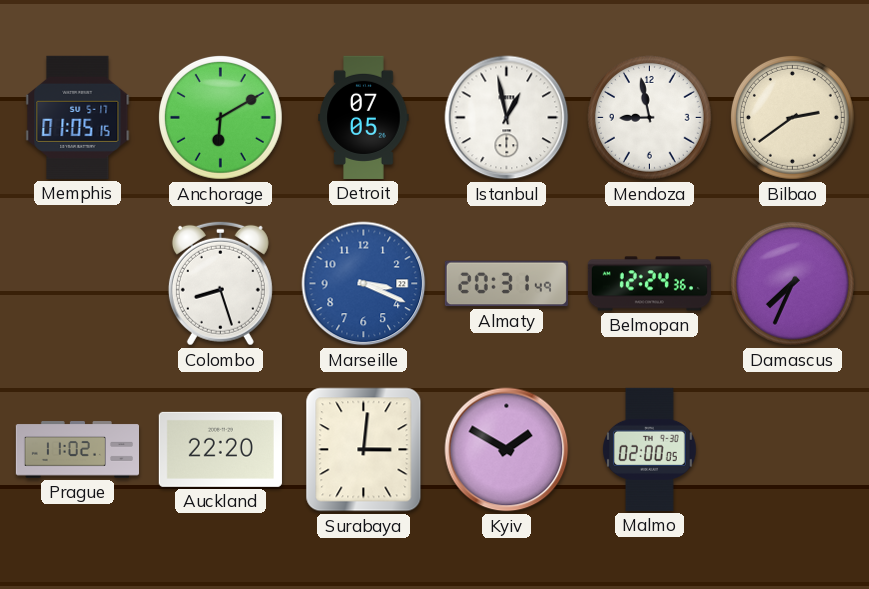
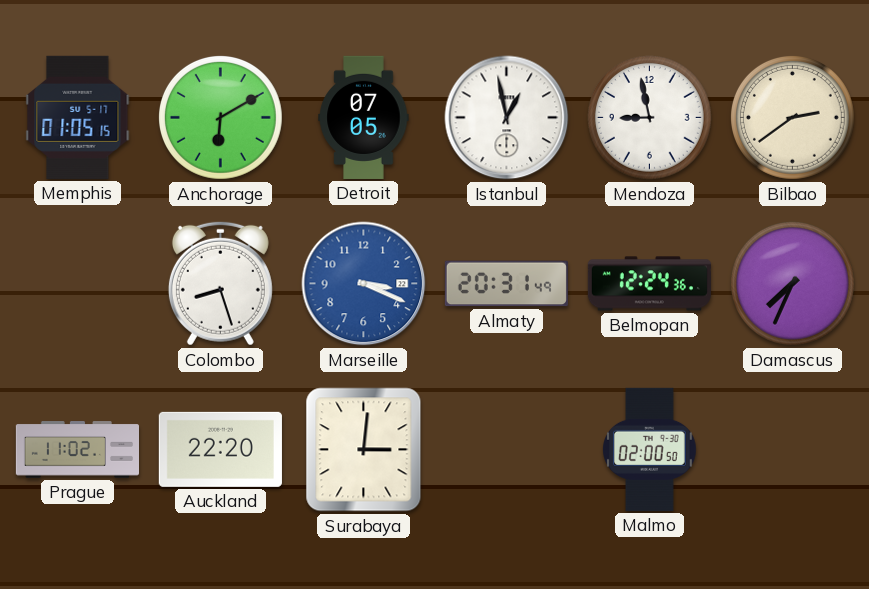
Kyiv: 1:50 -> none (507, 450)
Malmo: 02:00:05 -> 02:00:50 (650, 449)
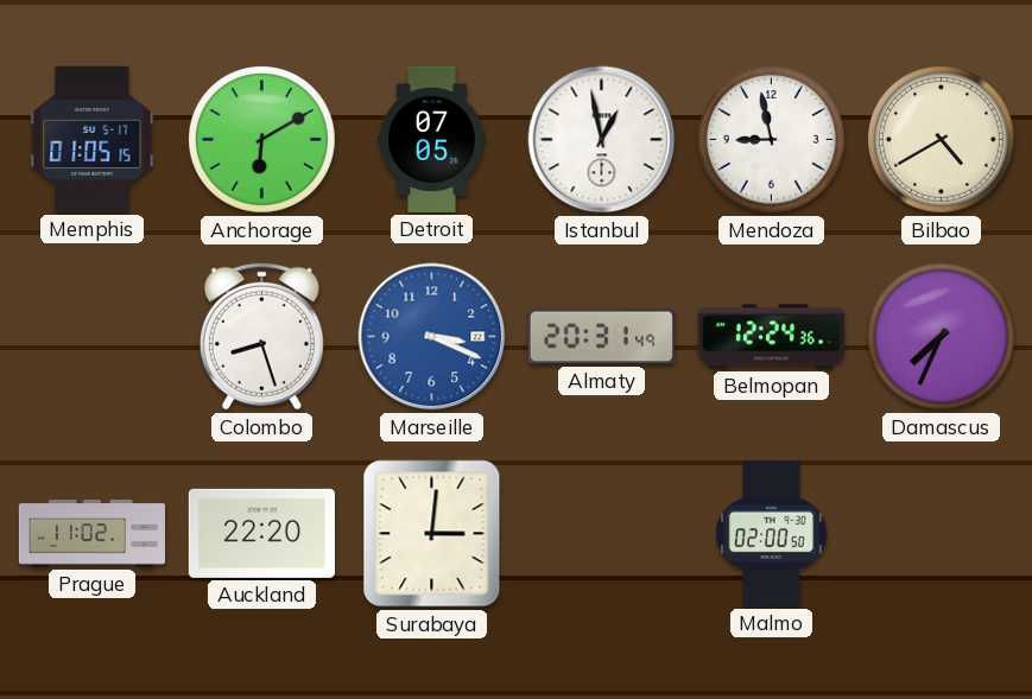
Bilbao: 2:39 -> 4:40 (941, 139)
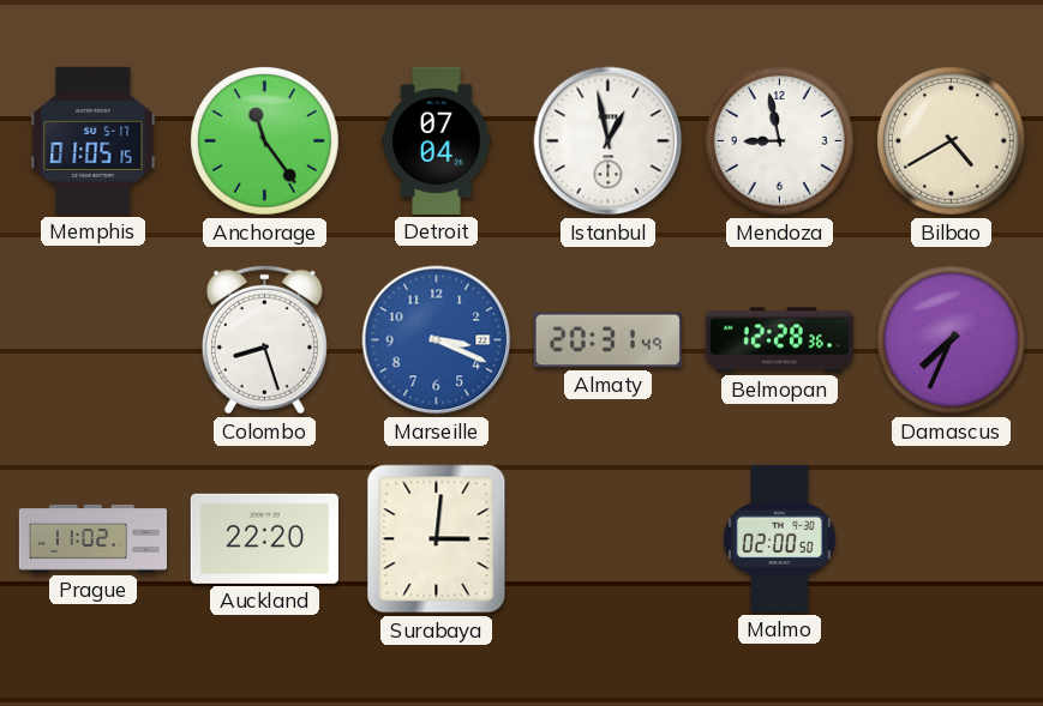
Anchorage: 6:10 -> 11:24 (264, 140)
Detroit: 07:05 -> 07:04 (437, 140)
Belmopan: 12:24 -> 12:28 (779, 340)
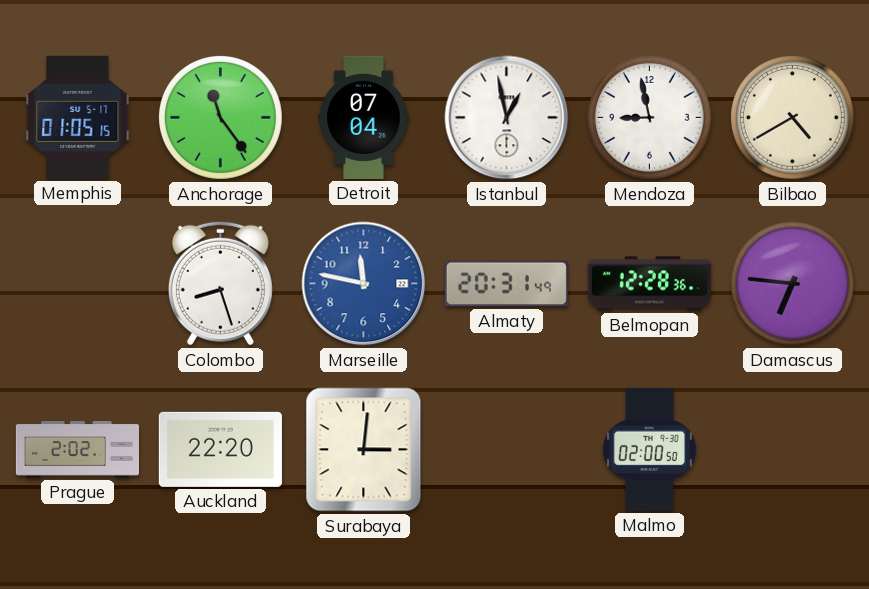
Marseille: 3:19 -> 11:47 (364, 284)
Damascus: 7:34 -> 6:46 (792, 283)
Prague: 11:02 -> 2:02 (77, 450)
